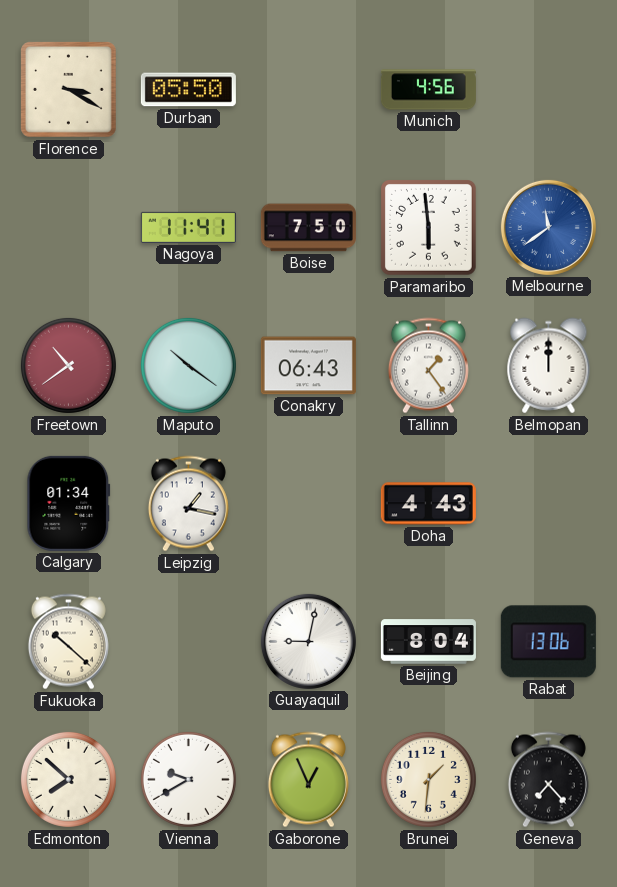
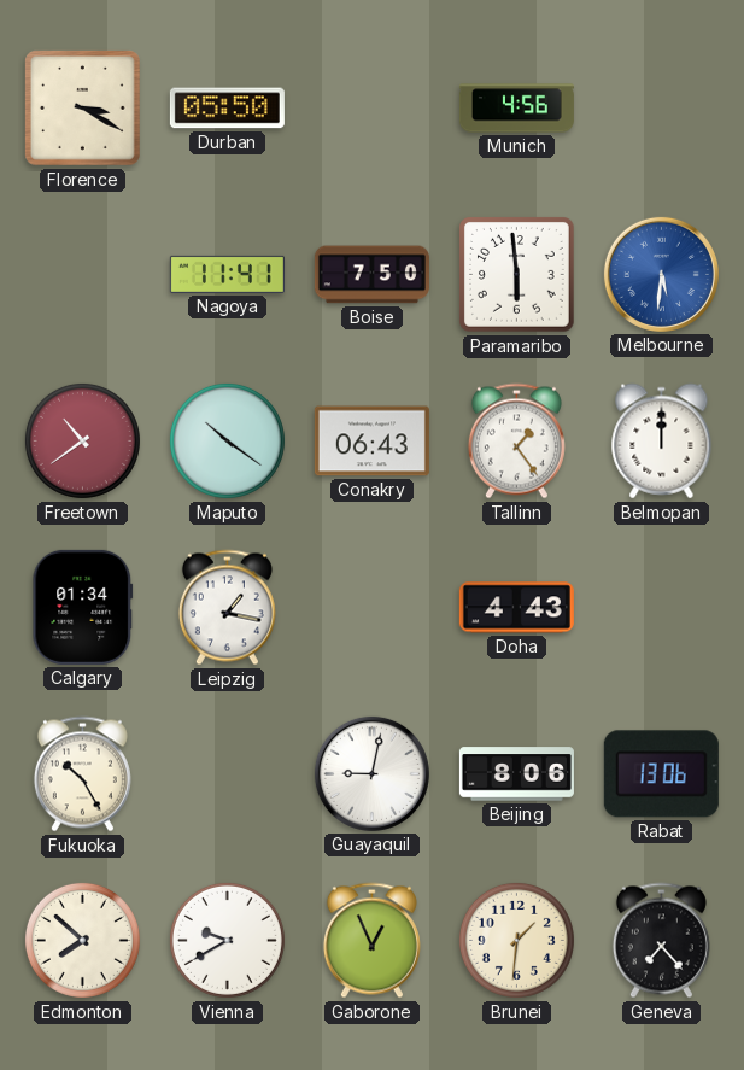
Melbourne: 11:39 -> 5:31 (661, 274)
Fukuoka: 10:22 -> 10:25 (82, 774)
Beijing: 8:04 -> 8:06 (516, 774)
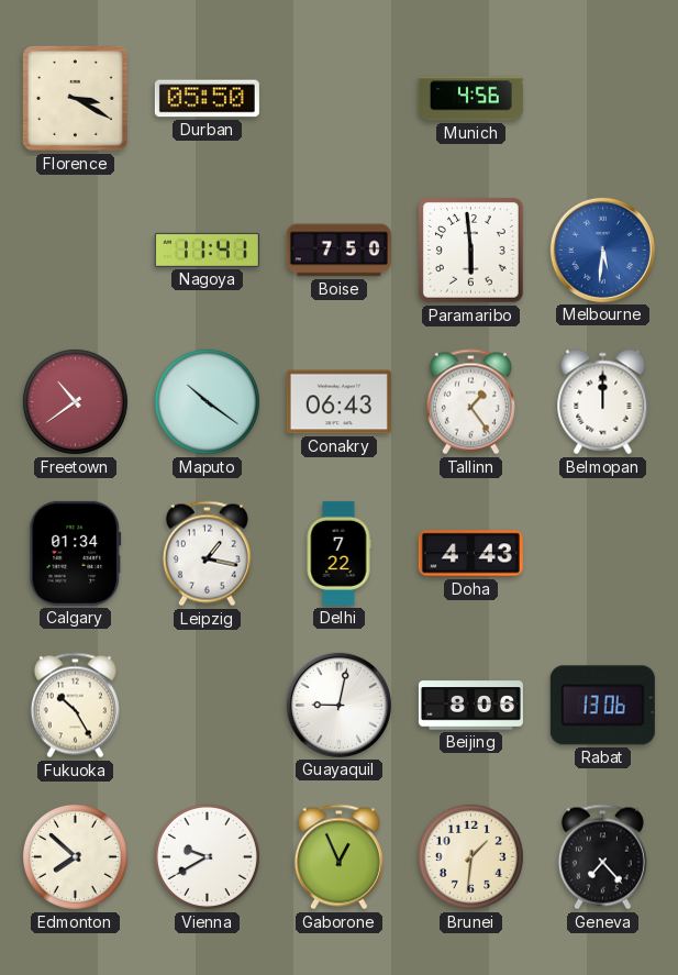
Delhi: none -> 7:22 (338, 553)
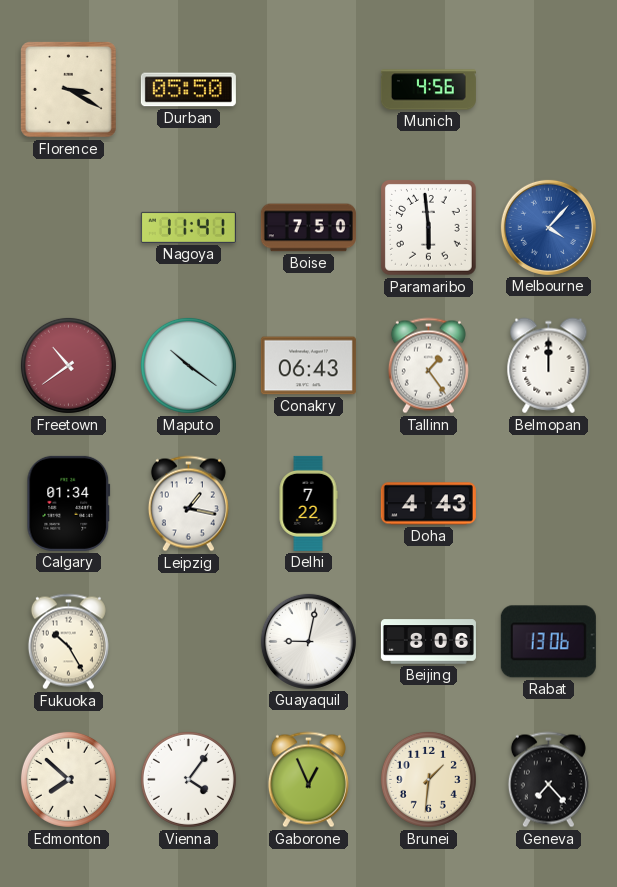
Melbourne: 5:31 -> 4:07 (548, 227)
Vienna: 9:40 -> 4:06 (188, 779)
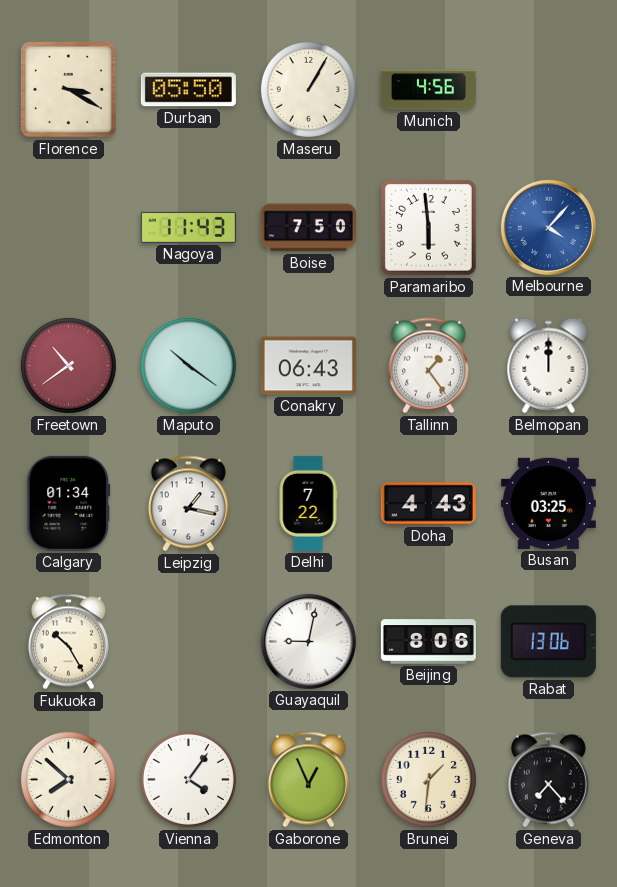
Maseru: none -> 1:05 (308, 89)
Nagoya: 11:41 -> 11:43 (188, 227)
Busan: none -> 03:25 (548, 503)
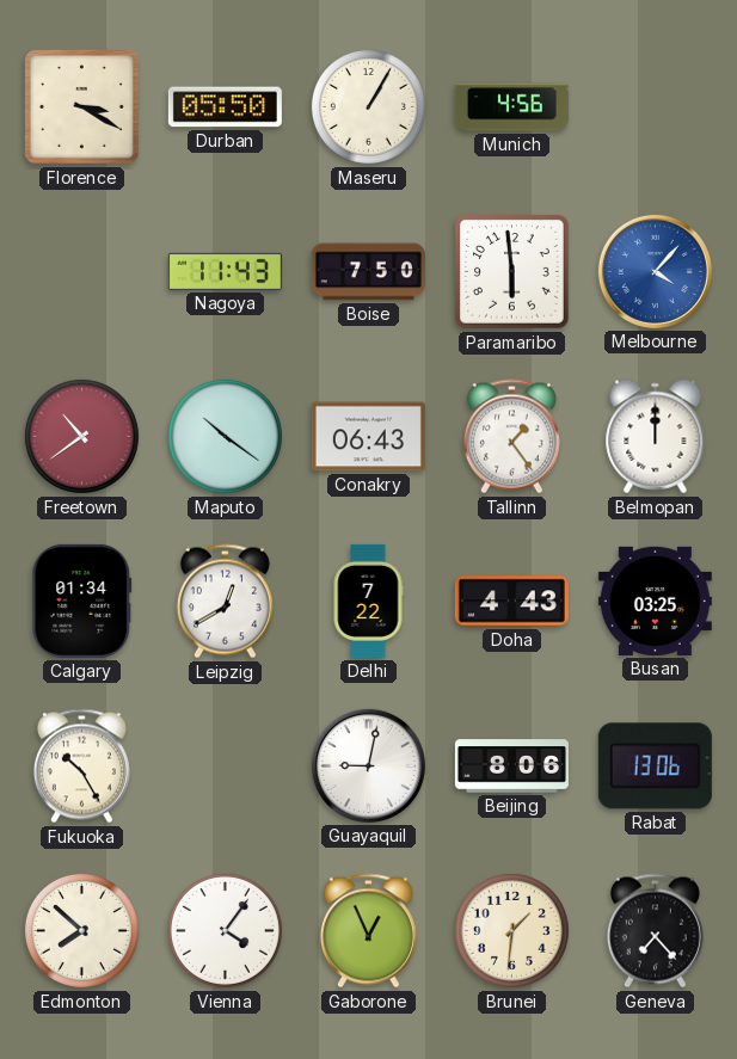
Leipzig: 1:17 -> 12:40 (225, 602)
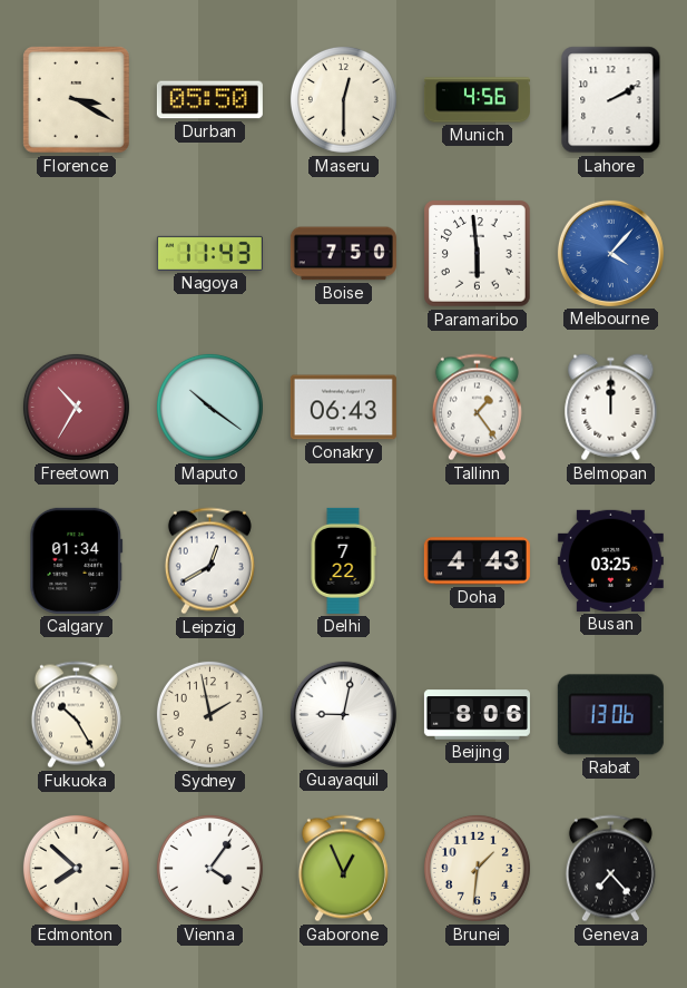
Maseru: 1:05 -> 12:30 (343, 99)
Lahore: none -> 2:10 (611, 100)
Freetown: 10:39 -> 10:35 (76, 407)
Sydney: none -> 1:58 (209, 714)
